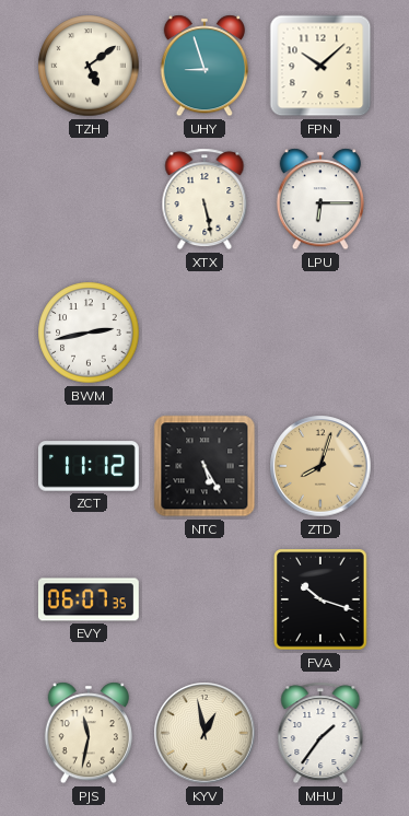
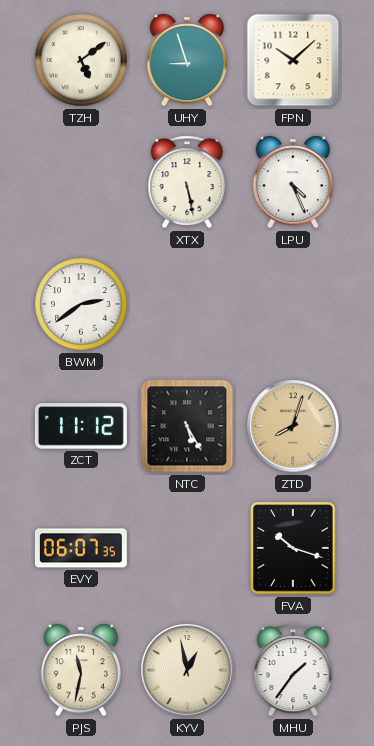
LPU: 6:15 -> 4:26 (293, 182)
BWM: 2:43 -> 2:39 (81, 304)
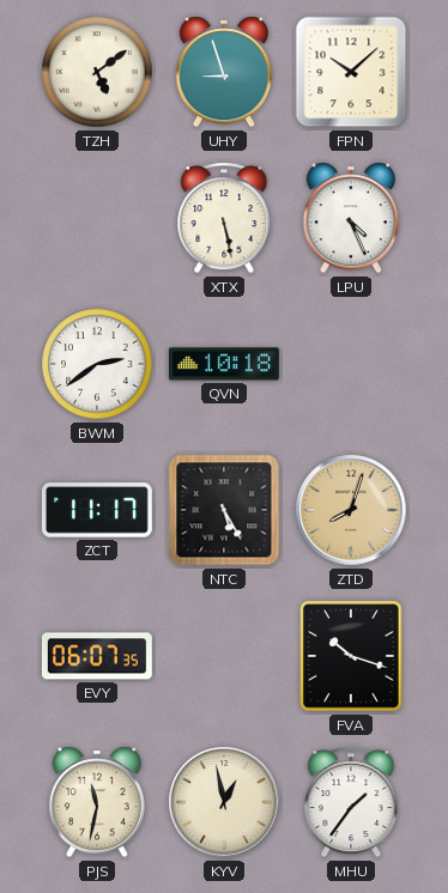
QVN: none -> 10:18 (224, 364)
ZCT: 11:12 -> 11:17 (97, 510)
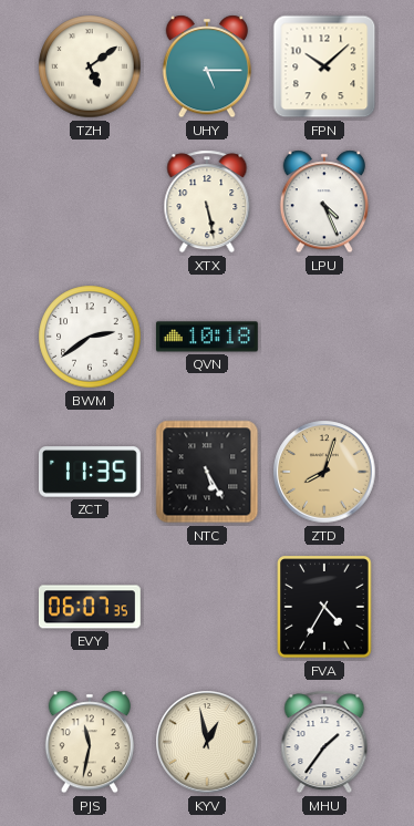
UHY: 8:57 -> 5:15 (207, 66)
ZCT: 11:17 -> 11:35 (90, 472)
FVA: 10:18 -> 4:35 (324, 607)
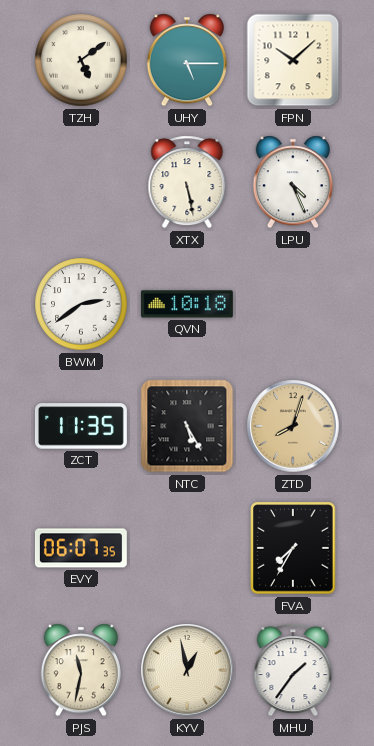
FVA: 4:35 -> 7:35 (293, 548)
